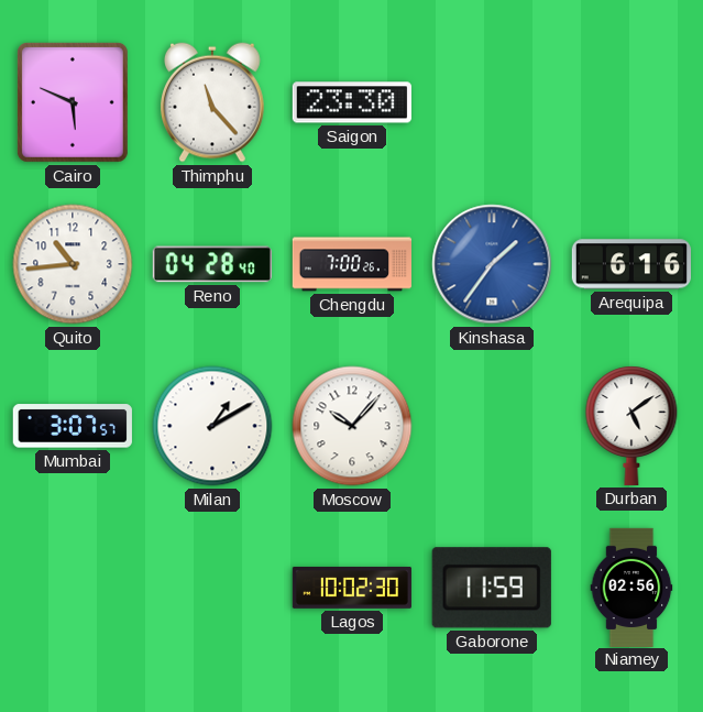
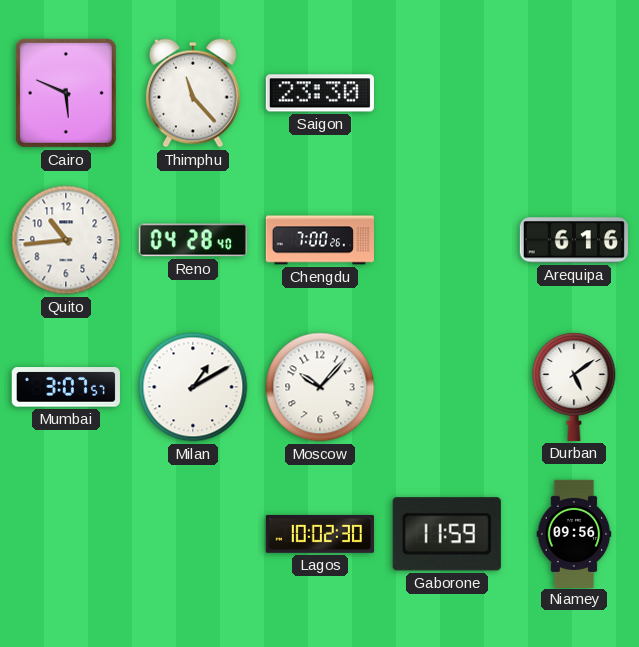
Kinshasa: 1:36 -> none (492, 264)
Niamey: 02:56 -> 09:56 (574, 533)
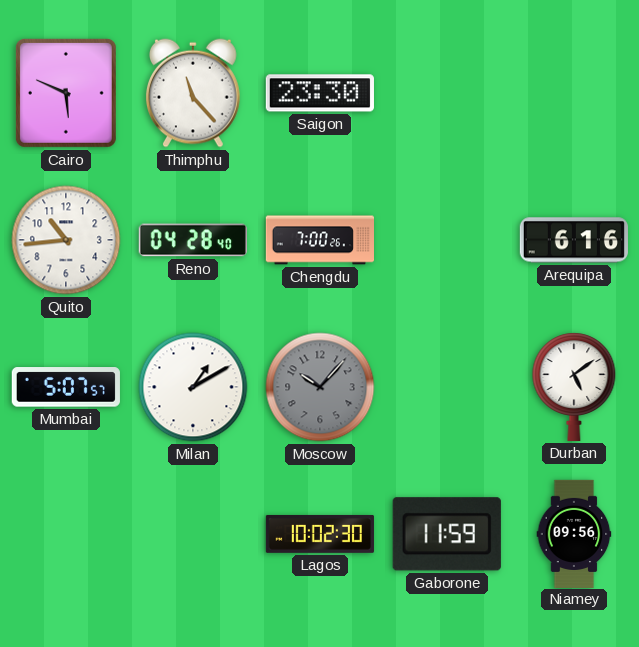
Mumbai: 3:07 -> 5:07 (66, 387)
Moscow dial: white -> grey (320, 387)
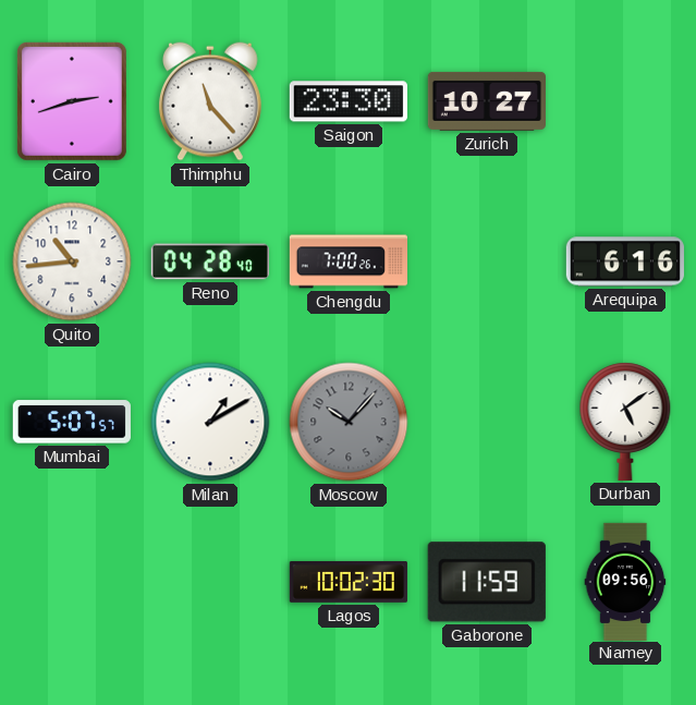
Cairo: 5:49 -> 2:42 (72, 101)
Zurich: none -> 10:27 (486, 101)
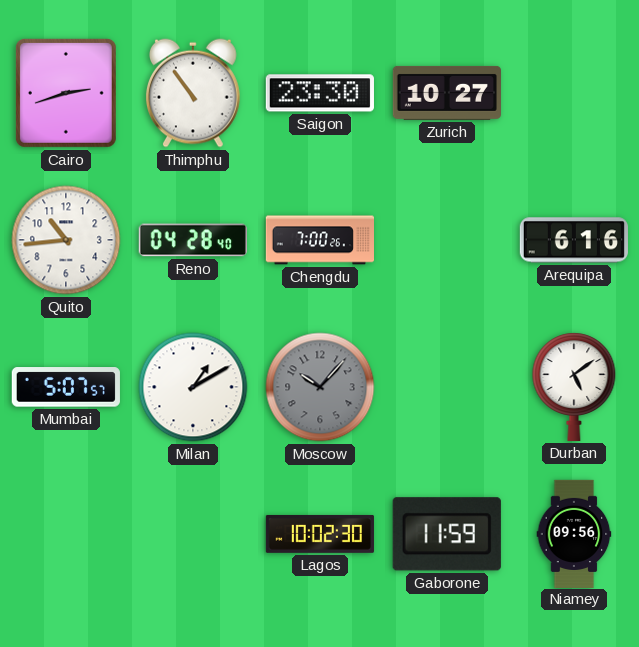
Thimphu: 11:23 -> 10:54 (193, 93)
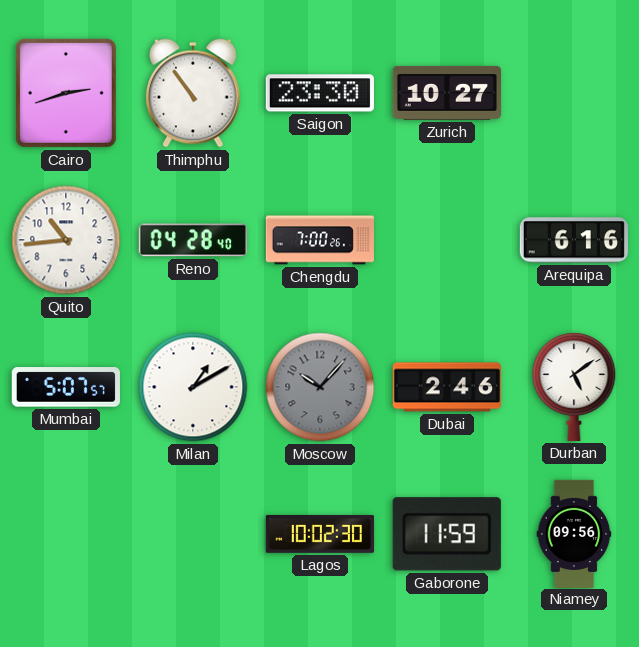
Dubai: none -> 2:46 (447, 387)
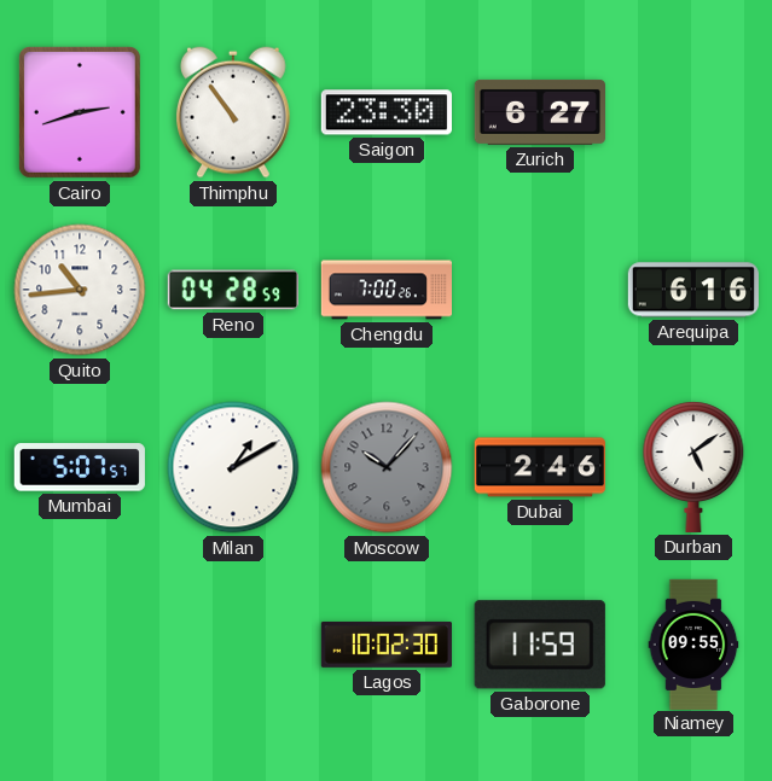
Zurich: 10:27 -> 6:27 (539, 112)
Reno: 04:28:40 -> 04:28:59 (233, 290)
Niamey: 09:56 -> 09:55 (693, 643)
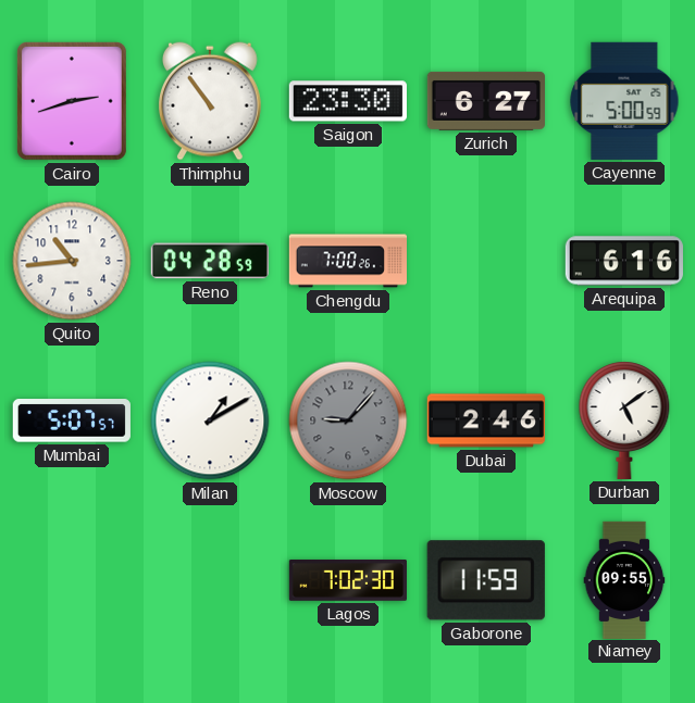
Cayenne: none -> 5:00 (624, 101)
Moscow: 10:07 -> 9:07 (348, 420)
Lagos: 10:02 -> 7:02 (347, 580)
